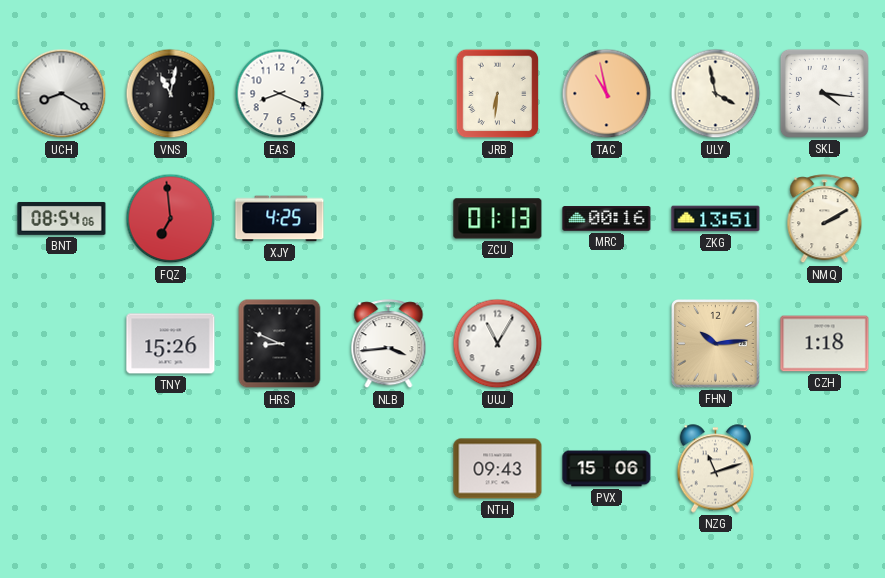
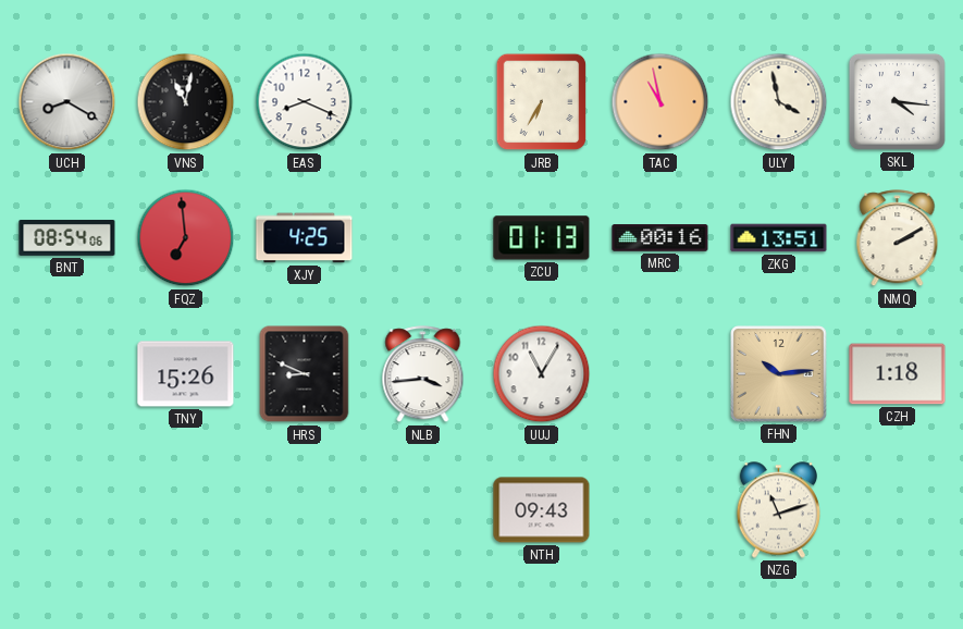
JRB: 6:31 -> 6:35 (542, 102)
PVX: 15:06 -> none (607, 469)
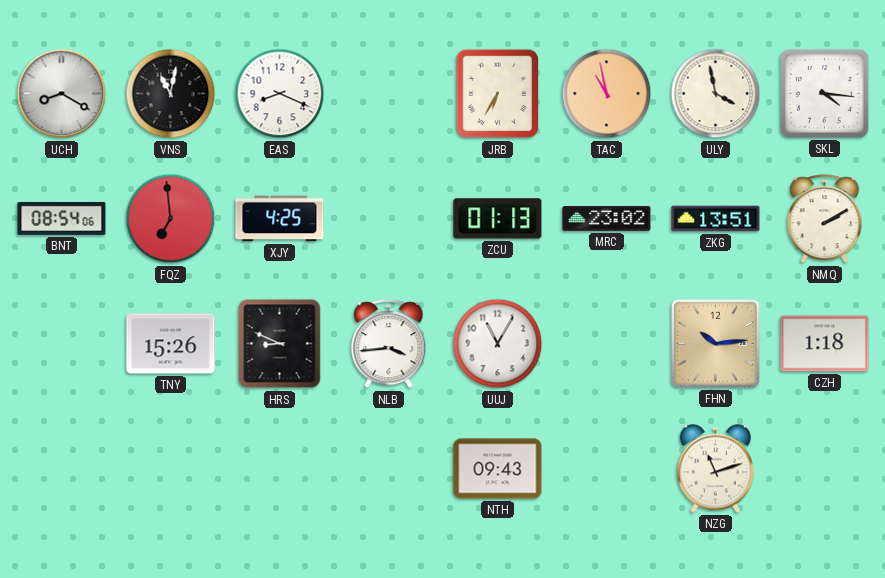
MRC: 00:16 -> 23:02 (607, 219)
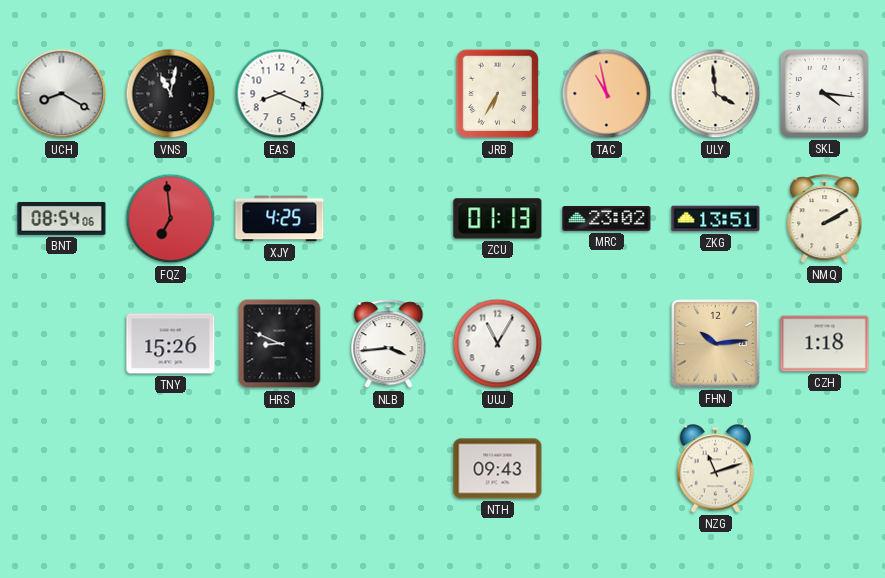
ULY: 3:58 -> 3:59 (716, 94)
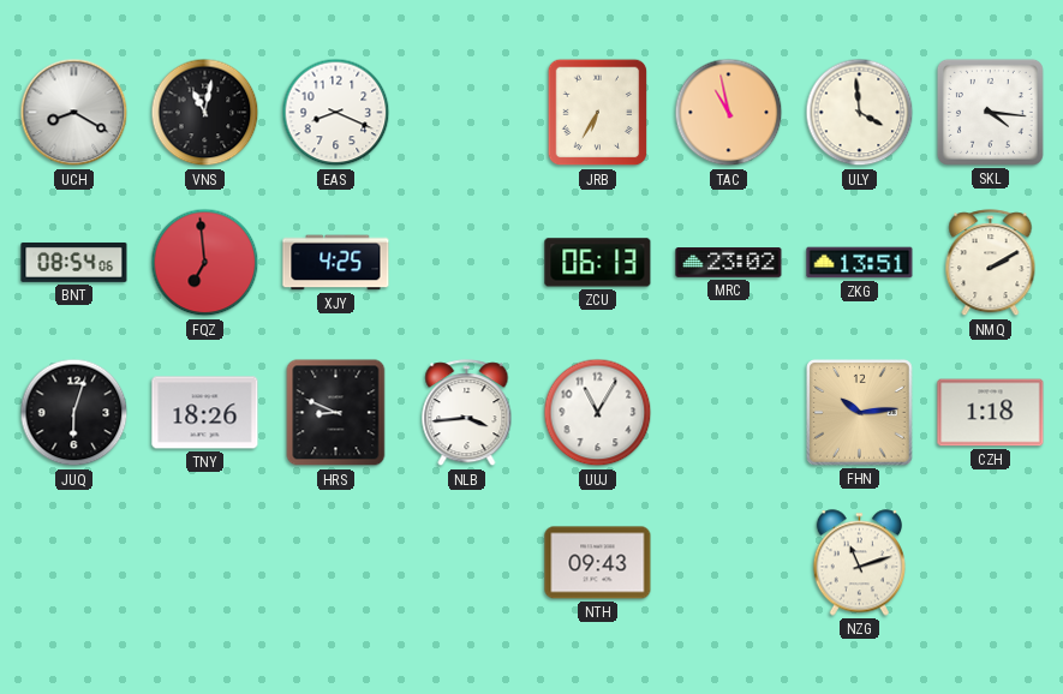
ZCU: 01:13 -> 06:13 (598, 263)
JUQ: none -> 6:03 (74, 413)
TNY: 15:26 -> 18:26 (205, 413)
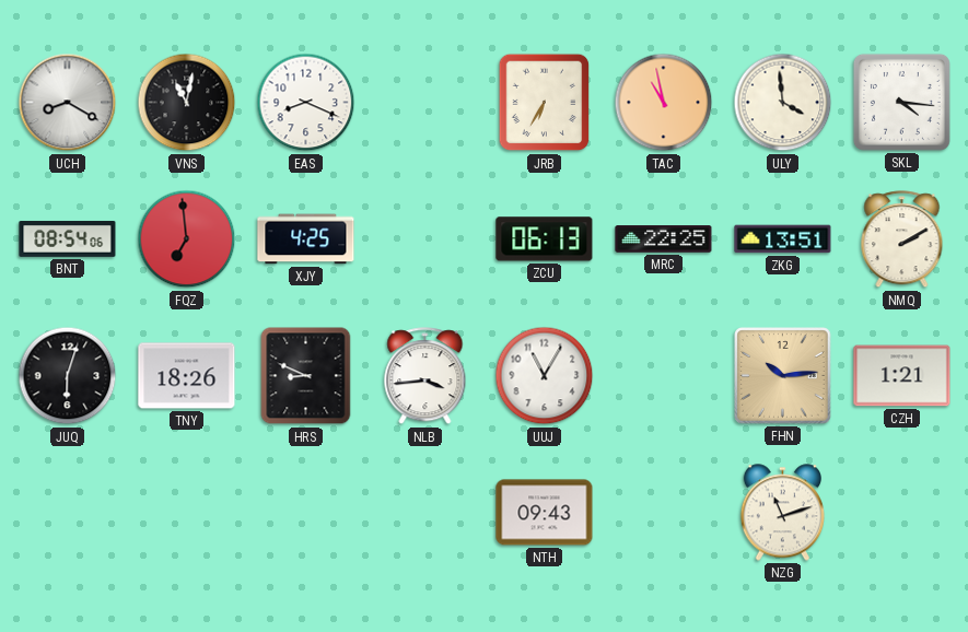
MRC: 23:02 -> 22:25 (664, 239)
CZH: 1:18 -> 1:21 (902, 376)
